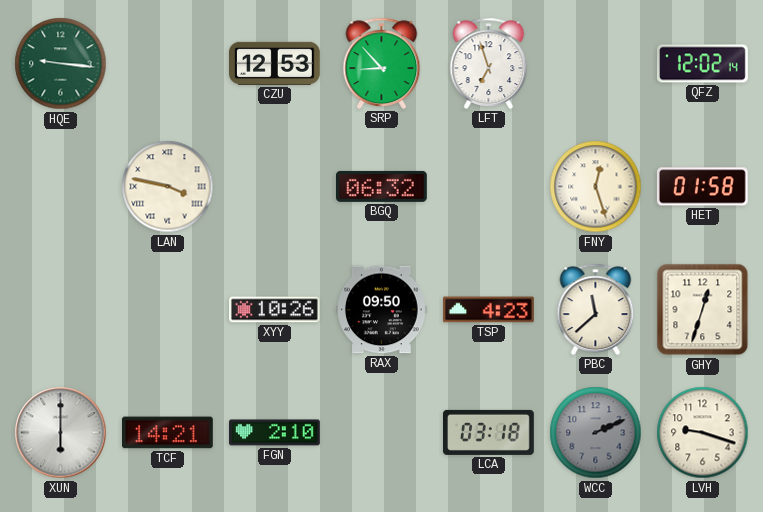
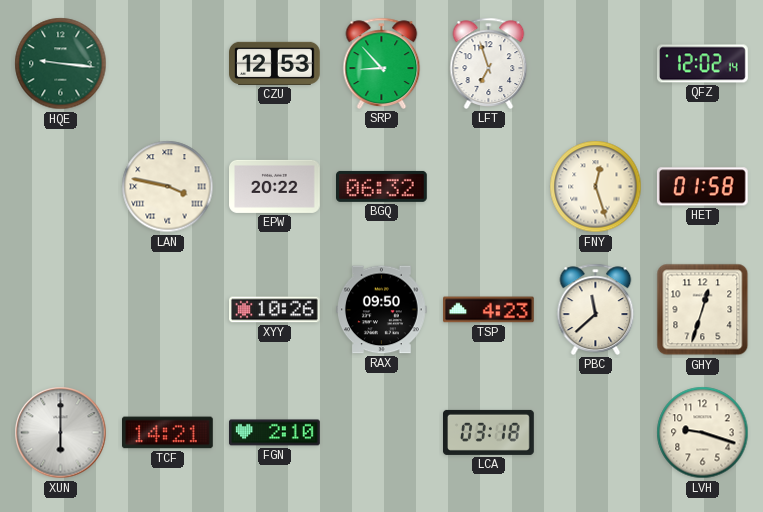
EPW: none -> 20:22 (275, 186)
WCC: 2:11 -> none (596, 433)
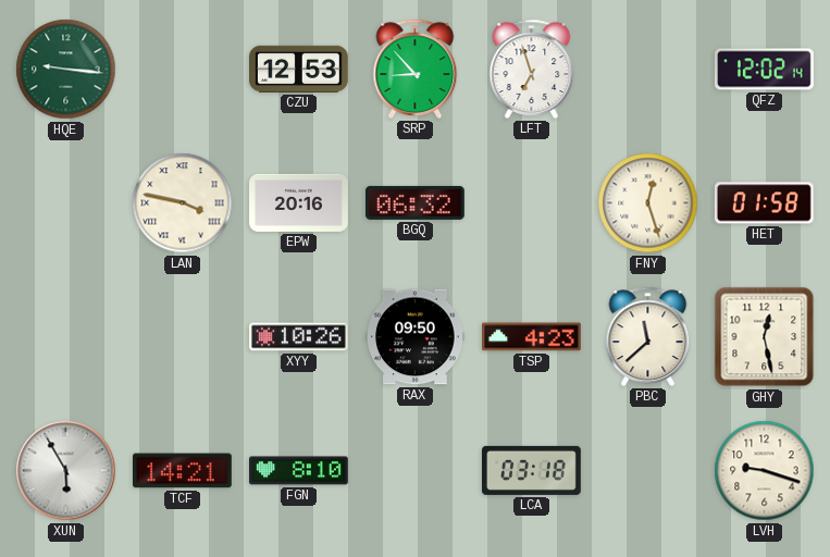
EPW: 20:22 -> 20:16 (299, 202)
GHY: 12:33 -> 12:28 (765, 337)
XUN: 6:00 -> 5:55 (66, 471)
FGN: 2:10 -> 8:10 (299, 471)
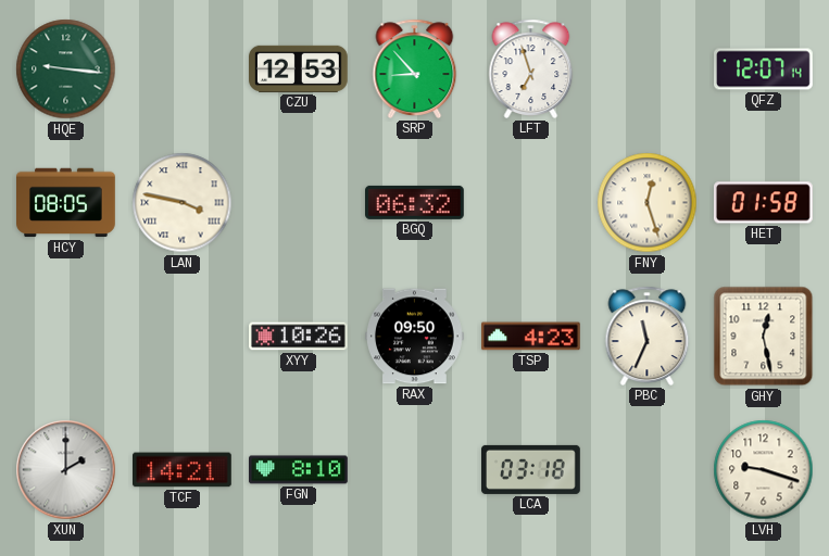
QFZ: 12:02 -> 12:07 (764, 69)
HCY: none -> 08:05 (66, 203)
EPW: 20:16 -> none (299, 202)
PBC: 11:38 -> 11:34 (648, 336)
XUN: 5:55 -> 2:00 (66, 470)
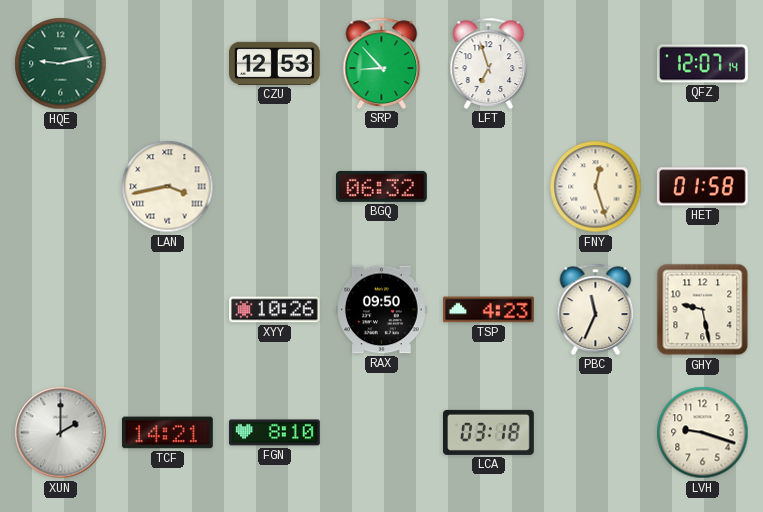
HQE: 9:16 -> 9:13 (61, 64)
HCY: 08:05 -> none (66, 203)
LAN: 3:47 -> 3:43 (168, 187)
GHY: 12:28 -> 9:28 (703, 310)
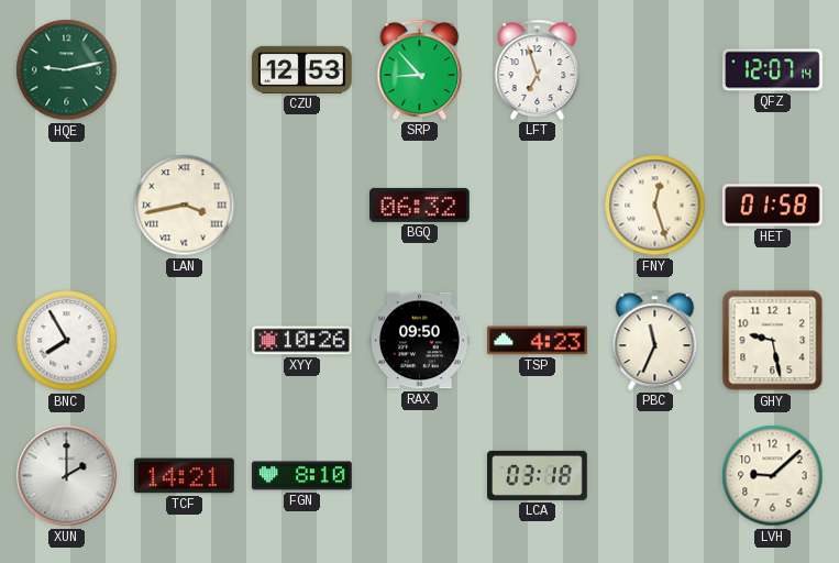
BNC: none -> 7:55 (67, 341)
LVH: 9:18 -> 9:08 (773, 476)
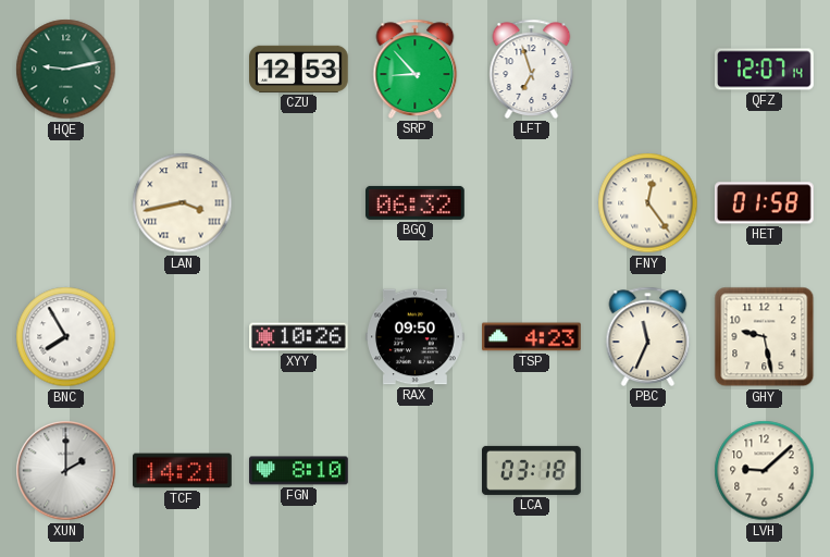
FNY: 12:27 -> 12:24 (648, 203)
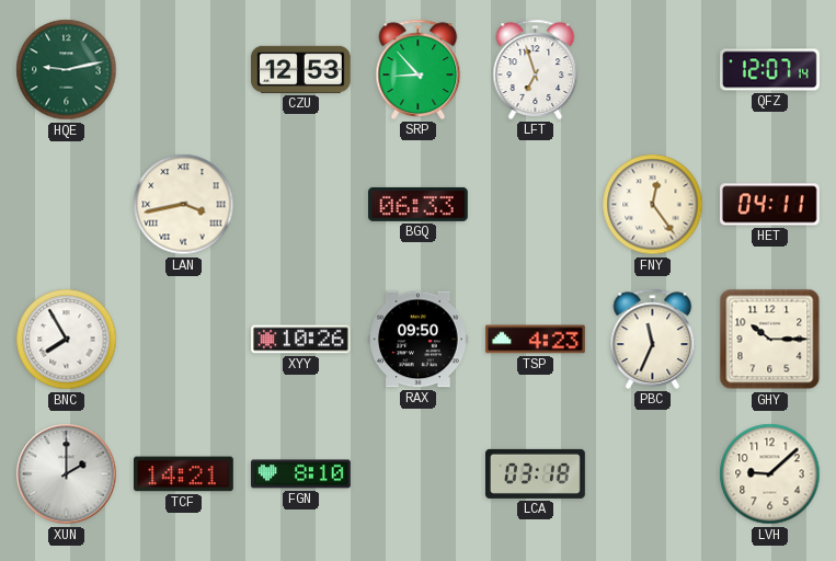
BGQ: 06:32 -> 06:33 (419, 204)
HET: 01:58 -> 04:11 (769, 205)
GHY: 9:28 -> 10:15 (770, 340)
